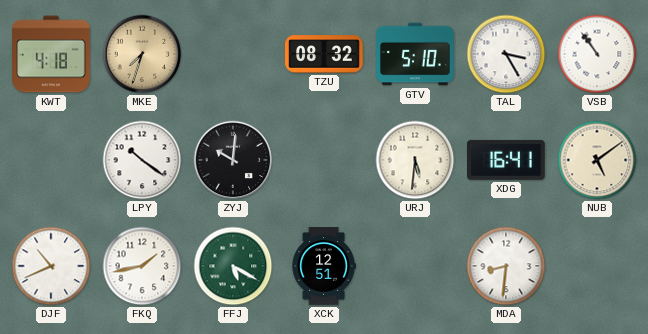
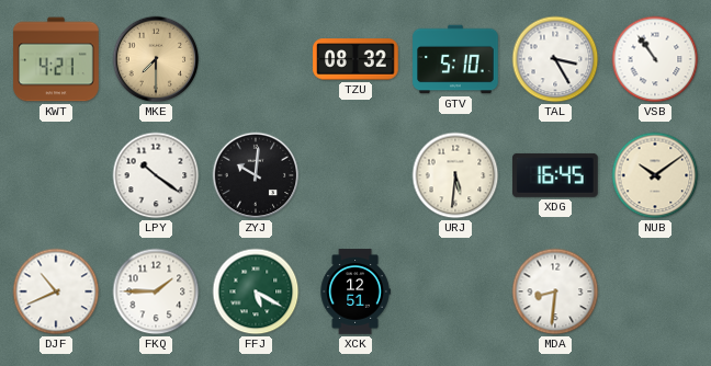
KWT: 4:18 -> 4:21 (56, 59)
MKE: 7:33 -> 7:30 (156, 59)
XDG: 16:41 -> 16:45 (556, 175)
NUB: 5:09 -> 10:09 (655, 175)
FKQ: 1:43 -> 1:45 (156, 291)
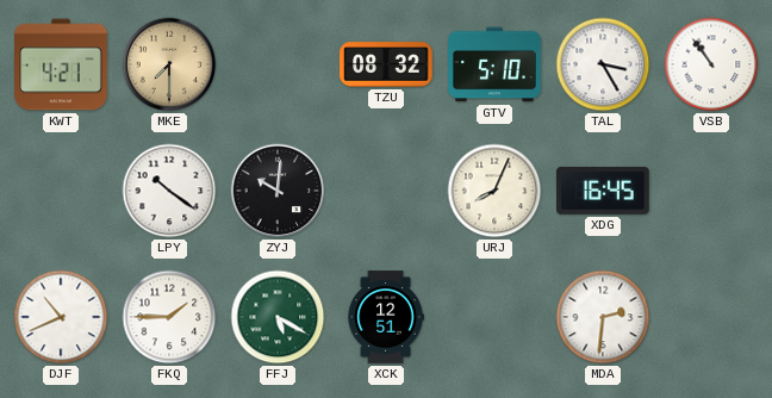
URJ: 5:31 -> 8:04 (494, 191)
NUB: 10:09 -> none (655, 175)
MDA: 8:31 -> 2:31 (603, 317)
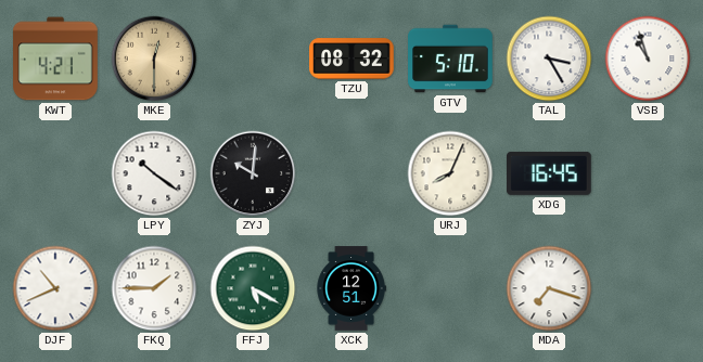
MKE: 7:30 -> 12:30 (154, 59)
VSB: 10:54 -> 10:57 (648, 59)
MDA: 2:31 -> 7:18 (549, 288)
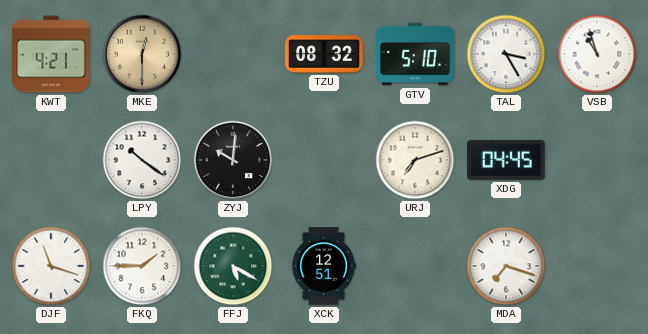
URJ: 8:04 -> 7:12 (415, 160)
XDG: 16:45 -> 04:45 (507, 160)
DJF: 10:41 -> 11:18 (51, 266)
